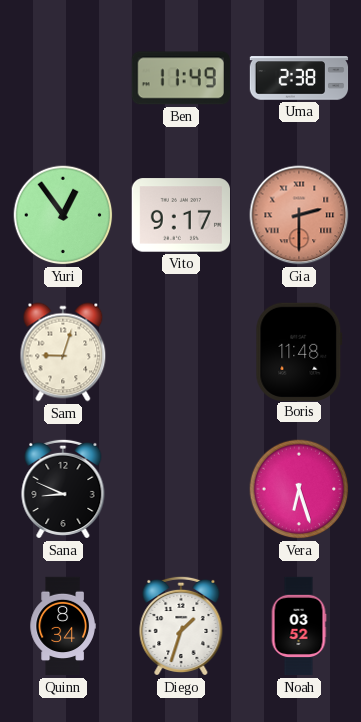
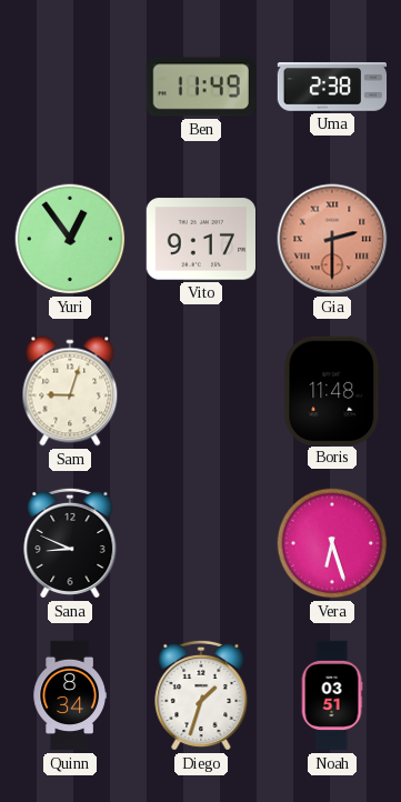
Noah: 03:52 -> 03:51 (332, 695)
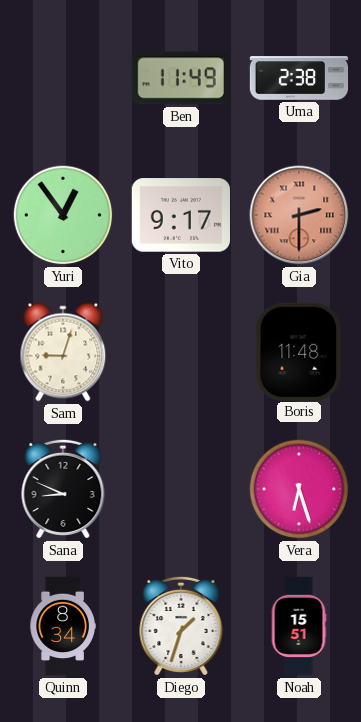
Noah: 03:51 -> 15:51 (299, 626)
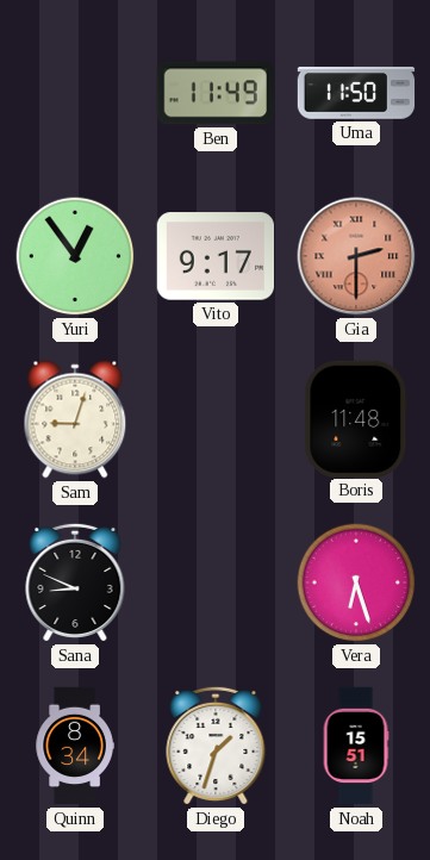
Uma: 2:38 -> 11:50 (356, 93)
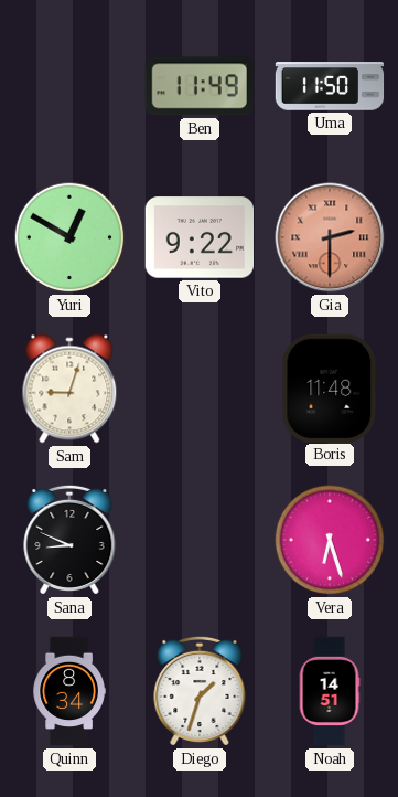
Yuri: 12:54 -> 12:50 (69, 237)
Vito: 9:17 -> 9:22 (198, 237)
Noah: 15:51 -> 14:51 (330, 691)
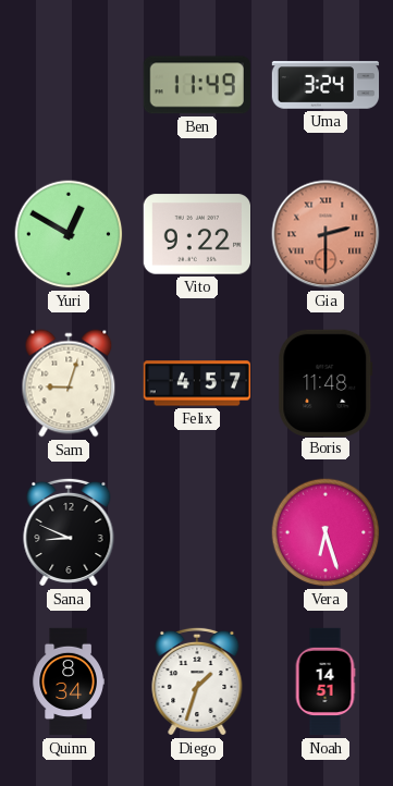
Uma: 11:50 -> 3:24 (326, 85)
Felix: none -> 4:57 (197, 383)
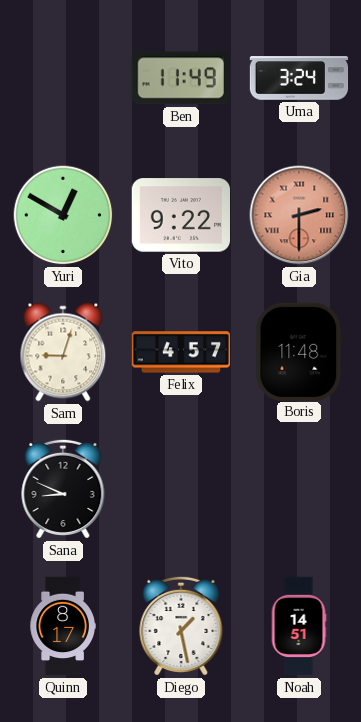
Vera: 6:27 -> none (326, 532)
Quinn: 8:34 -> 8:17 (63, 626)
Diego: 1:33 -> 1:28 (181, 626)
